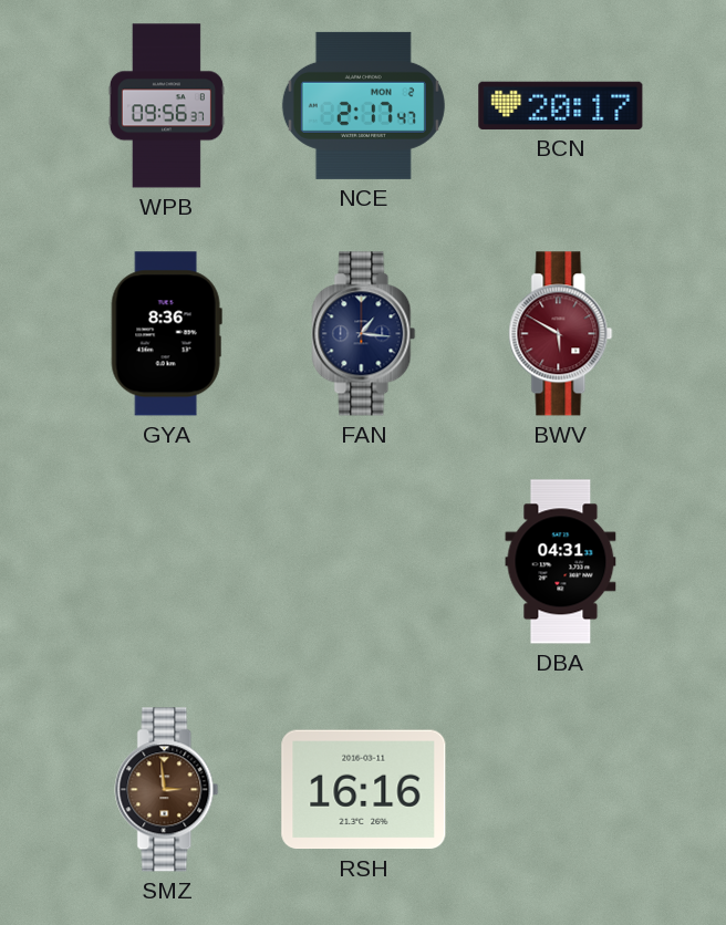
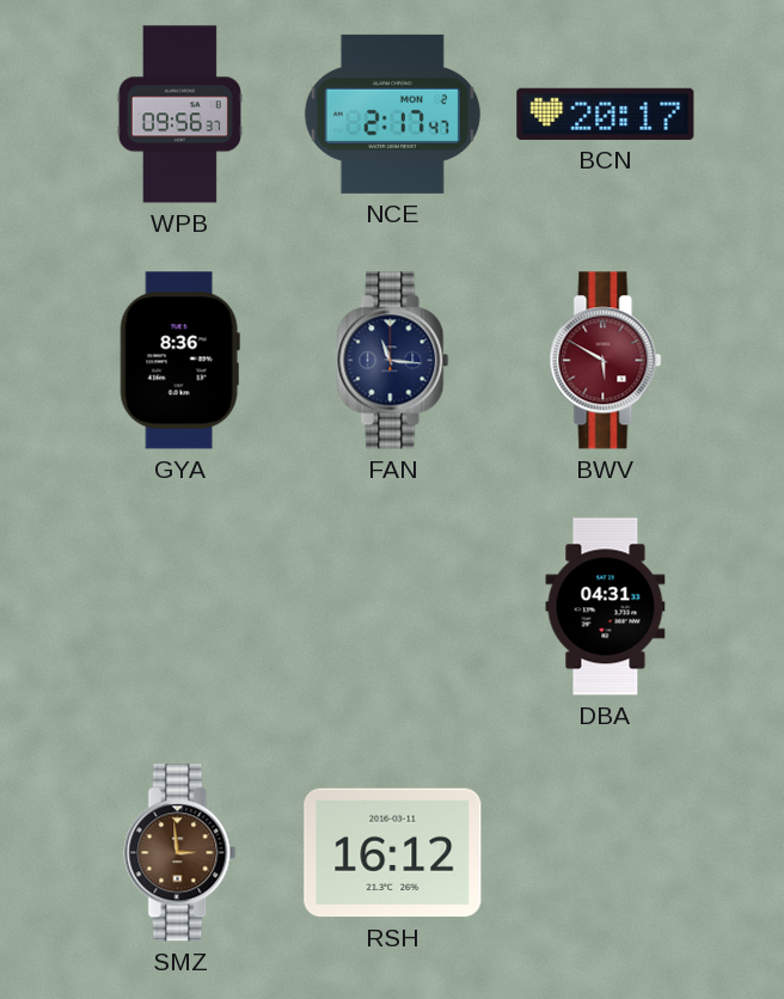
FAN: 1:16 -> 11:16 (393, 361)
RSH: 16:16 -> 16:12 (393, 853)
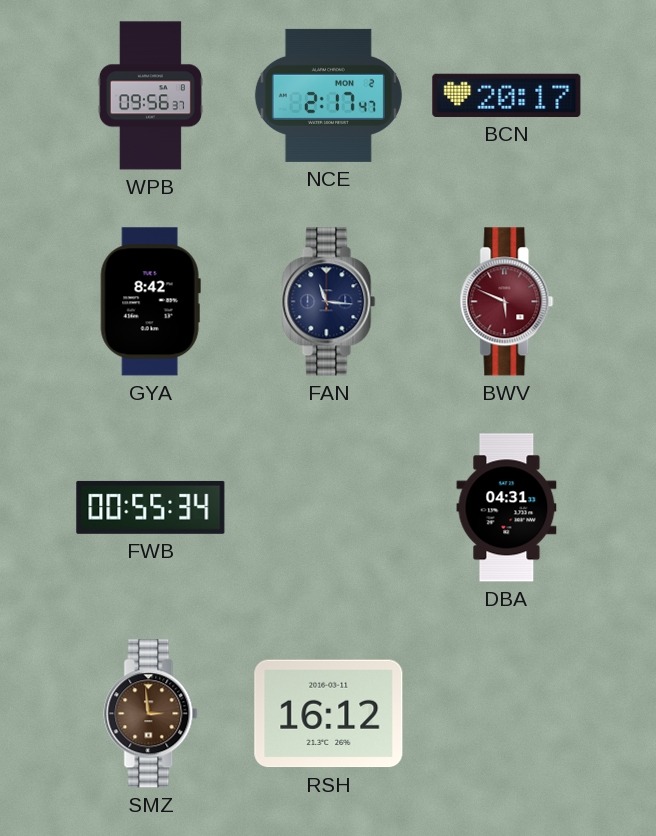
GYA: 8:36 -> 8:42 (150, 302)
BWV: 5:50 -> 5:49 (507, 302)
FWB: none -> 00:55 (151, 507)
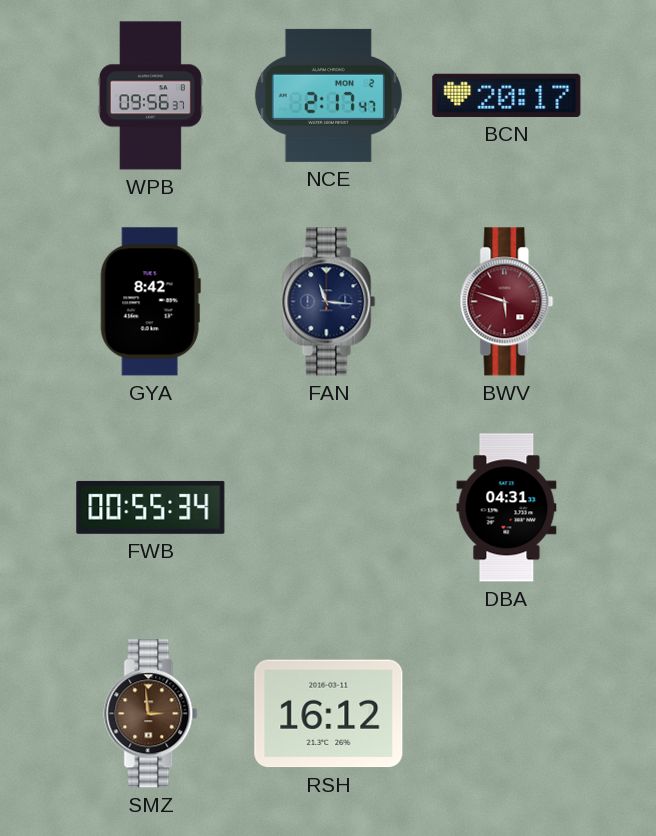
BWV: 5:49 -> 5:48 (507, 302)
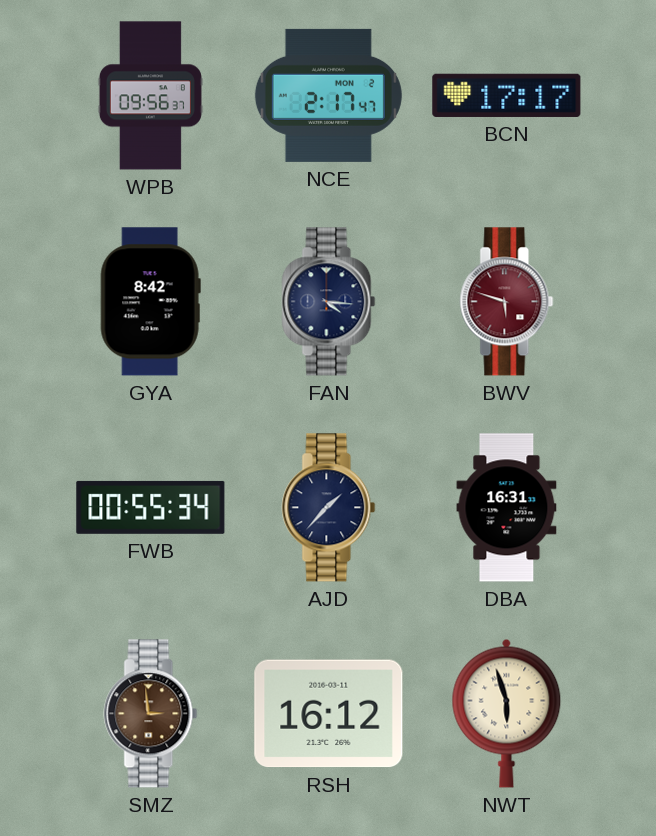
BCN: 20:17 -> 17:17 (507, 95)
FAN: 11:16 -> 4:16 (329, 302)
AJD: none -> 1:37 (329, 508)
DBA: 04:31 -> 16:31 (507, 508)
NWT: none -> 5:57 (507, 713)
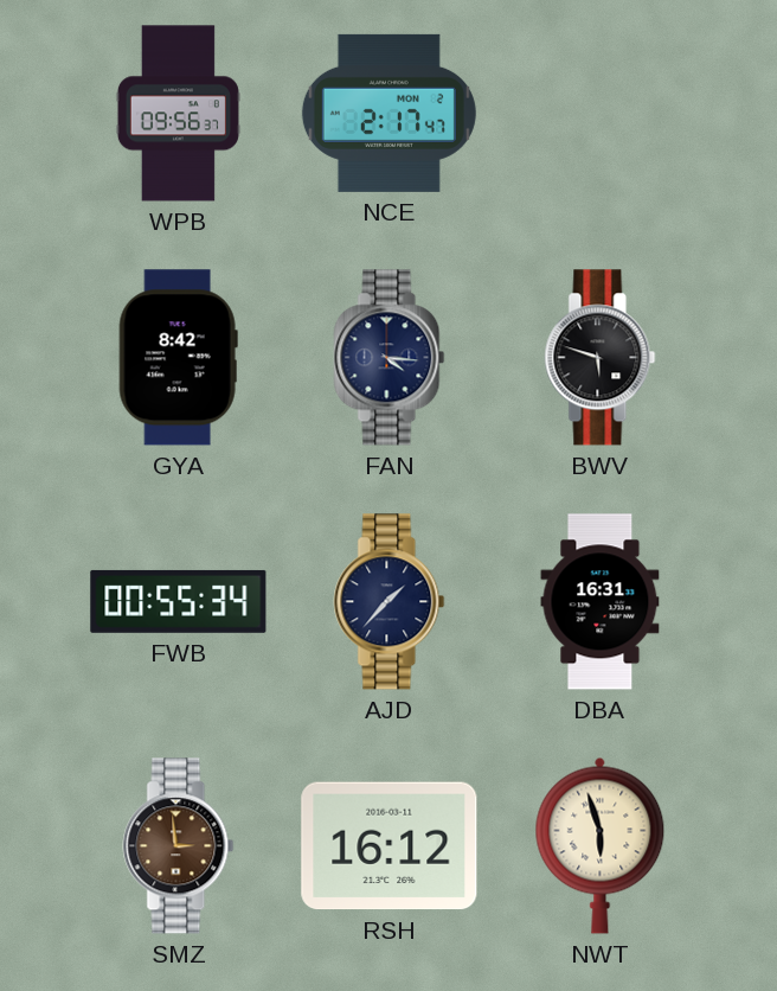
BCN: 17:17 -> none (507, 95)
BWV dial: burgundy -> black (601, 358)
